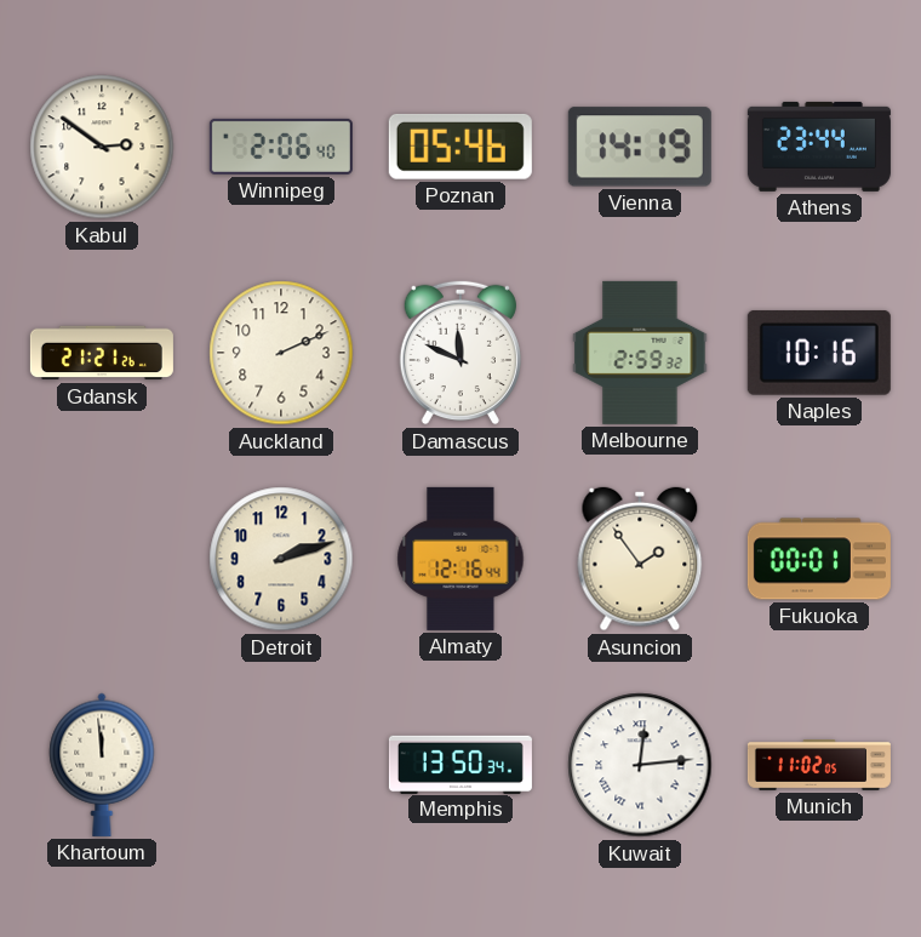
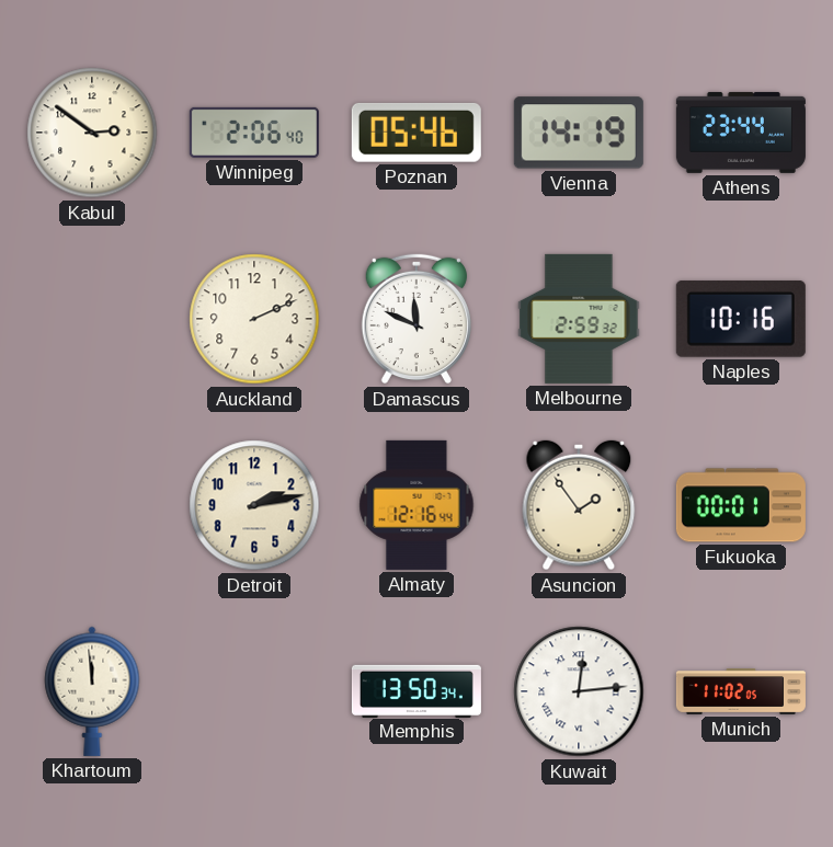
Gdansk: 21:21 -> none (102, 353)
Detroit: 2:12 -> 2:13 (254, 505)
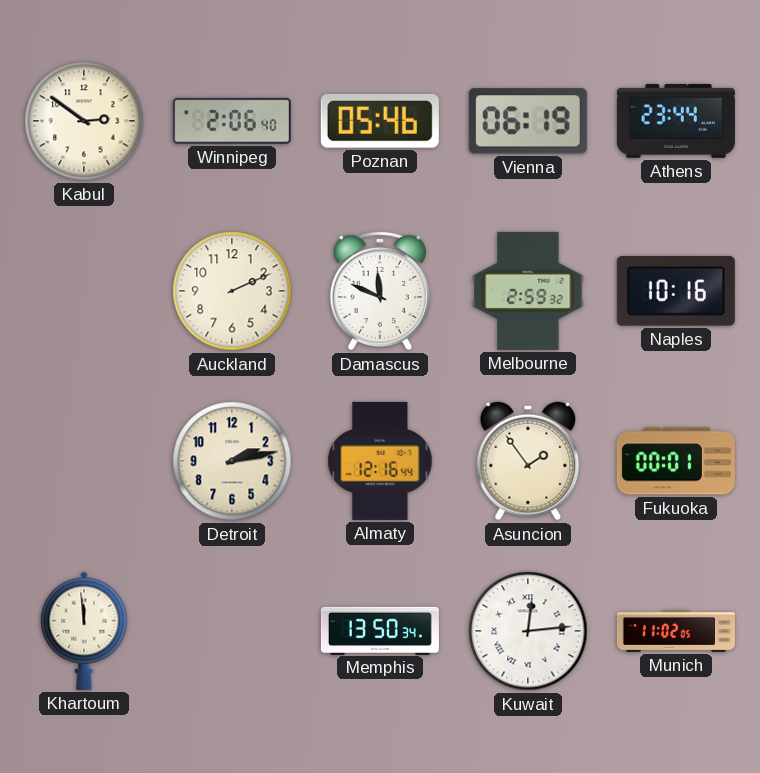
Vienna: 14:19 -> 06:19 (528, 121)
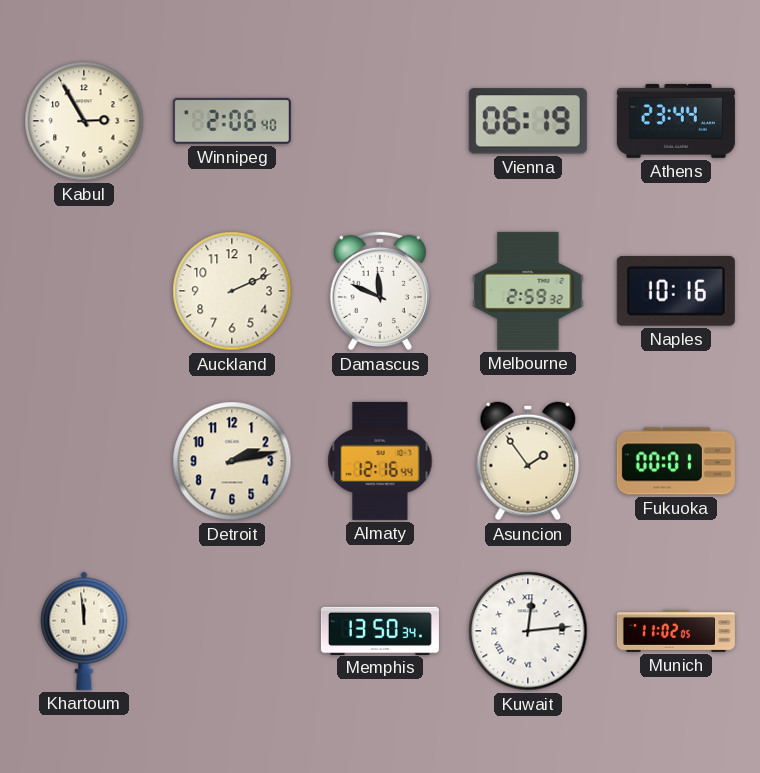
Kabul: 2:51 -> 2:55 (84, 121)
Poznan: 05:46 -> none (380, 121)
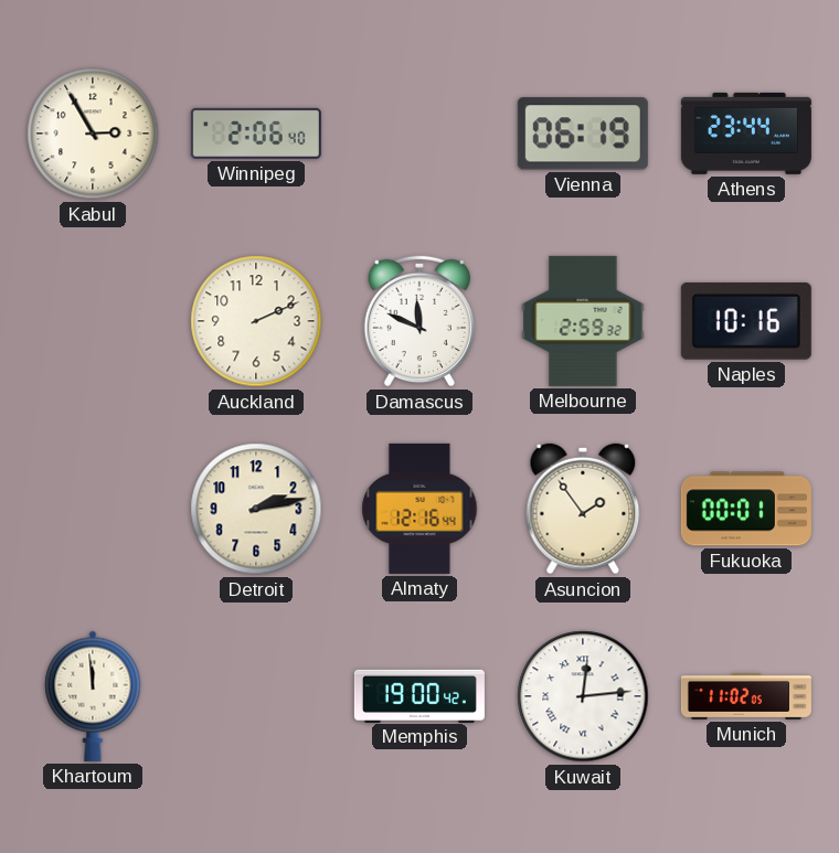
Memphis: 13:50 -> 19:00 (419, 695)
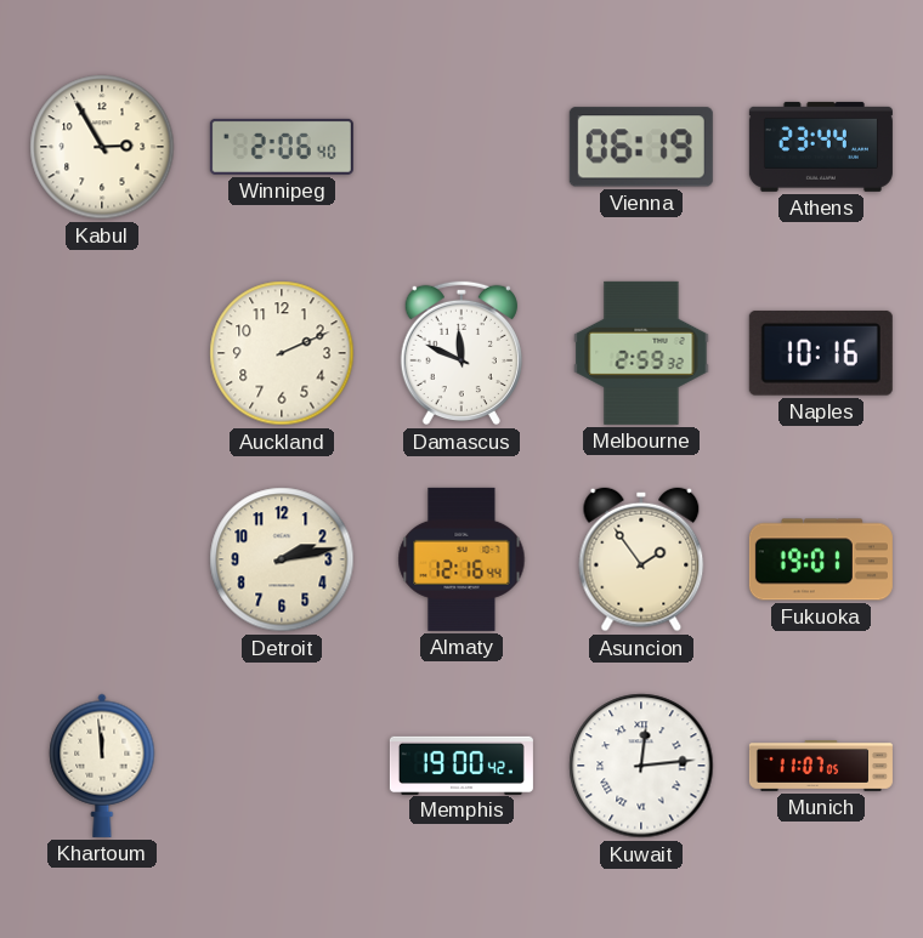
Fukuoka: 00:01 -> 19:01 (821, 559)
Munich: 11:02 -> 11:07 (821, 767)
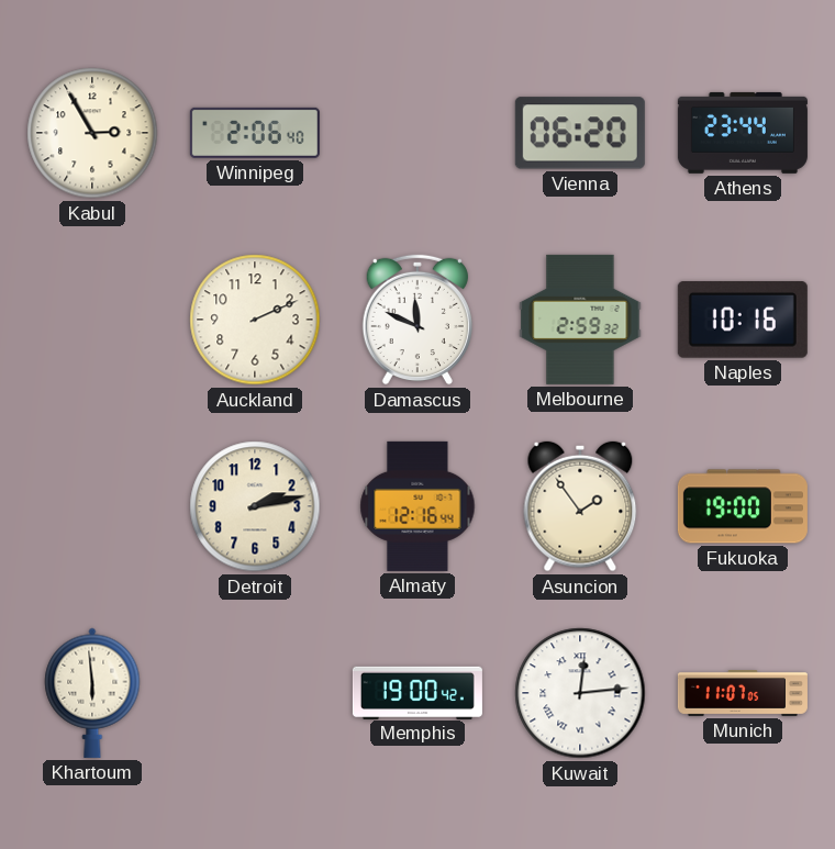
Vienna: 06:19 -> 06:20 (580, 133)
Fukuoka: 19:01 -> 19:00 (743, 506)
Khartoum: 11:59 -> 5:59 (92, 693)
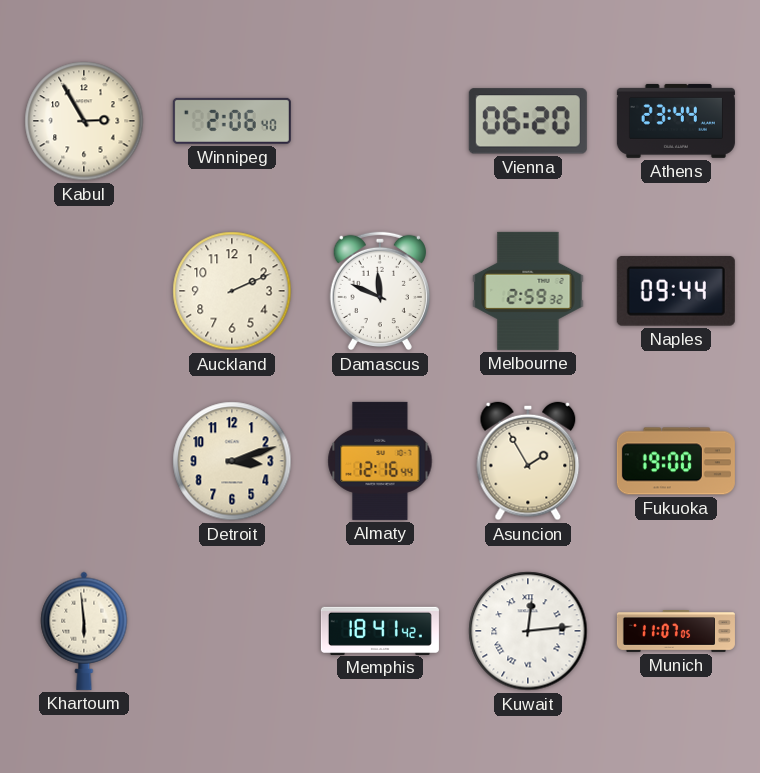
Naples: 10:16 -> 09:44 (676, 291)
Detroit: 2:13 -> 3:12 (232, 461)
Asuncion: 1:54 -> 1:55 (528, 461)
Memphis: 19:00 -> 18:41 (380, 630)
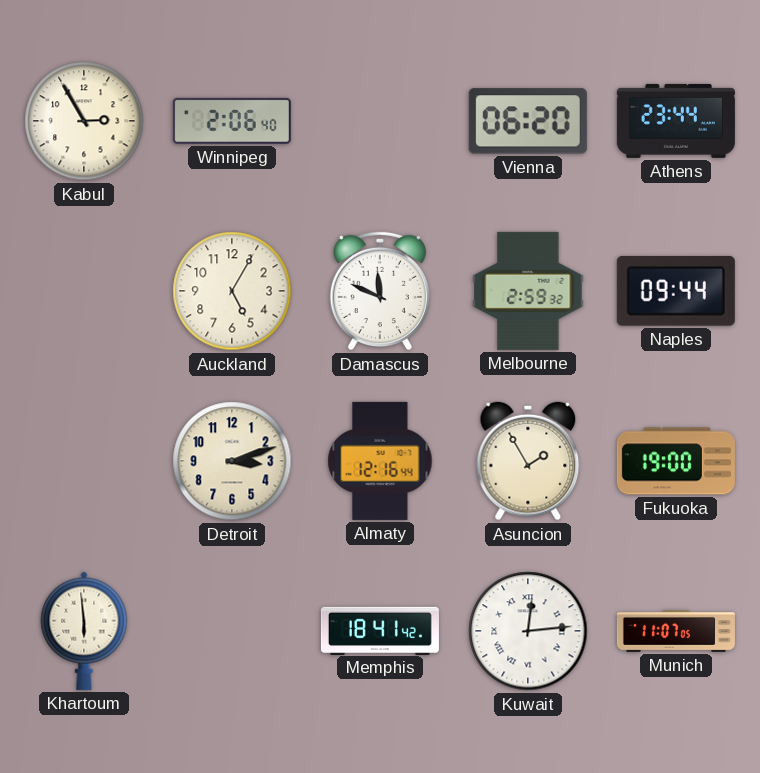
Auckland: 2:11 -> 5:05 (232, 291)
